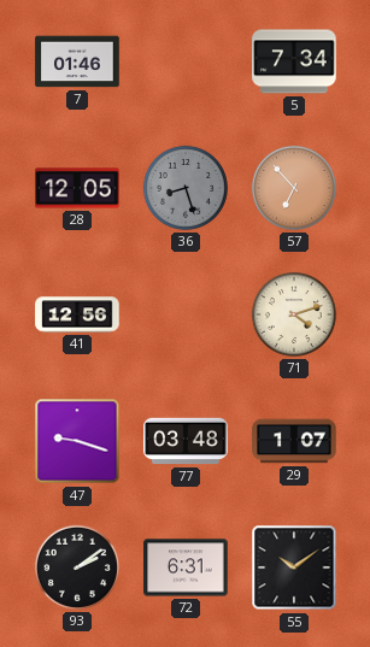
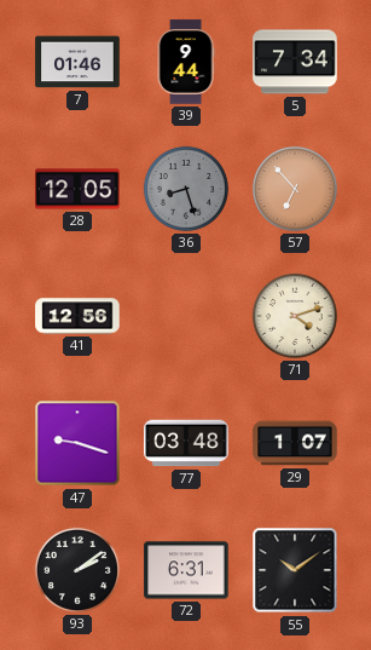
39: none -> 9:44 (186, 62)
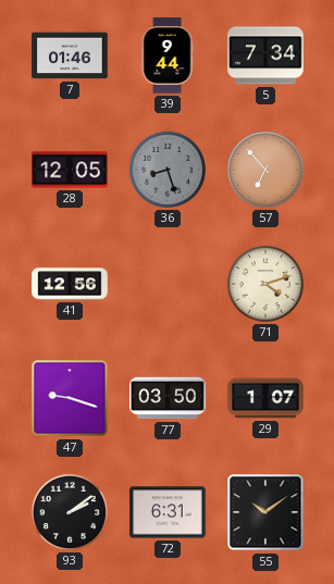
77: 03:48 -> 03:50 (168, 398)
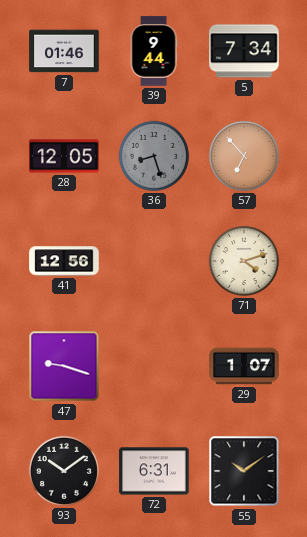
77: 03:50 -> none (168, 398)
93: 2:09 -> 10:09 (64, 471)
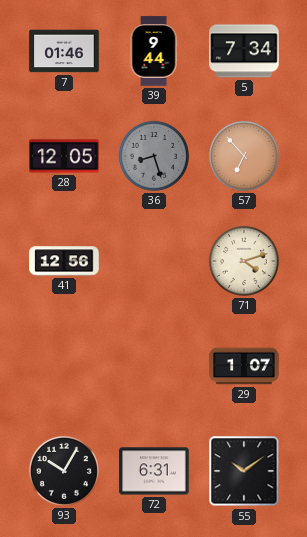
47: 9:18 -> none (64, 366)
93: 10:09 -> 10:05 (64, 471)
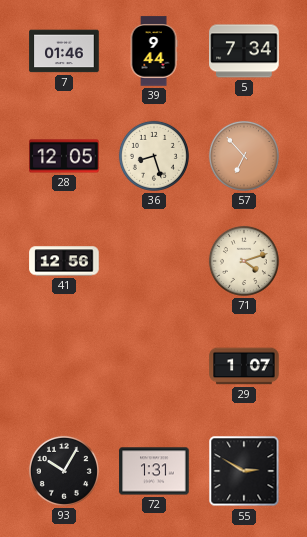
36 dial: grey -> cream (154, 156)
72: 6:31 -> 1:31 (154, 471)
55: 10:09 -> 2:50 (244, 471)
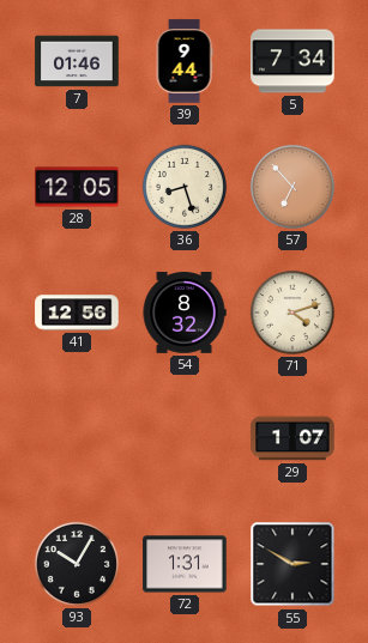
54: none -> 8:32 (185, 314)
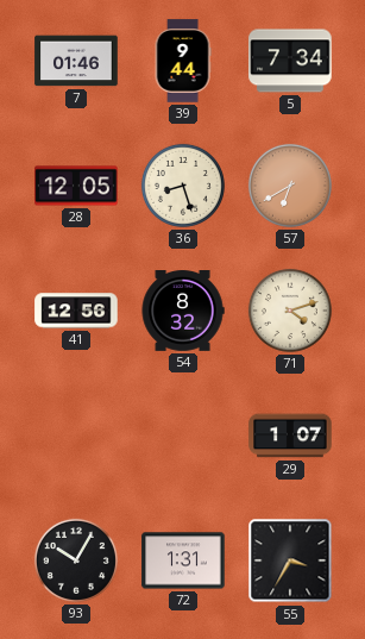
57: 6:53 -> 6:40 (290, 186)
55: 2:50 -> 3:35 (290, 560)
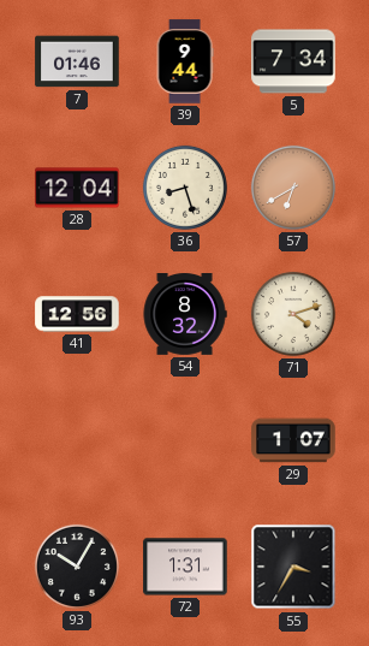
28: 12:05 -> 12:04 (77, 188)
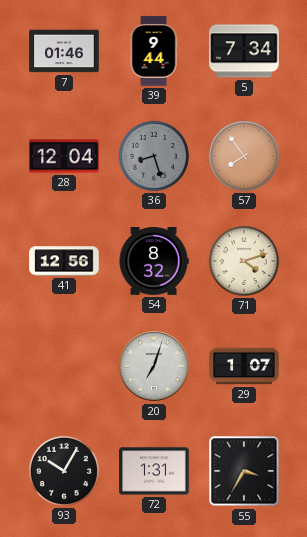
36 dial: cream -> grey (154, 156)
57: 6:40 -> 7:54 (244, 156)
20: none -> 7:03 (154, 366)
